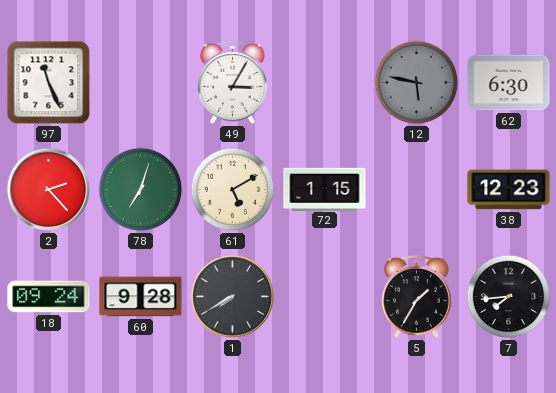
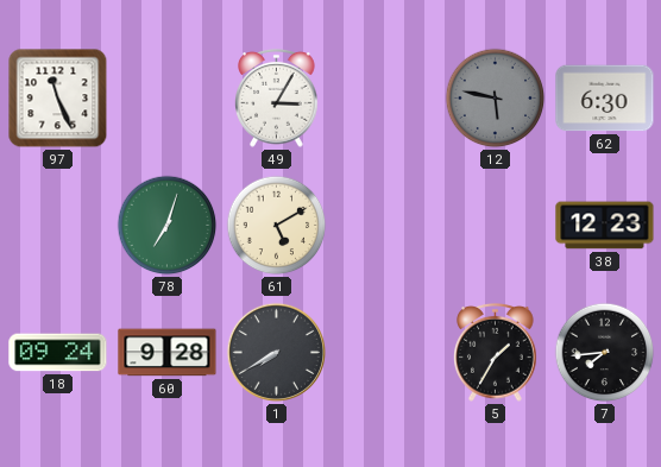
2: 2:23 -> none (48, 189)
72: 1:15 -> none (325, 189)
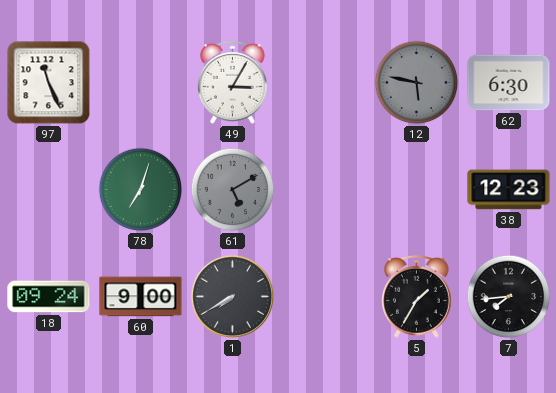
61 dial: cream -> grey (233, 190)
60: 9:28 -> 9:00 (141, 297)
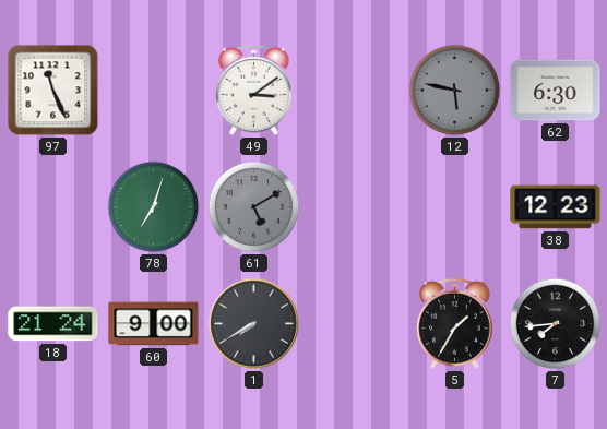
49: 3:05 -> 3:09 (254, 91)
18: 09:24 -> 21:24 (53, 324)
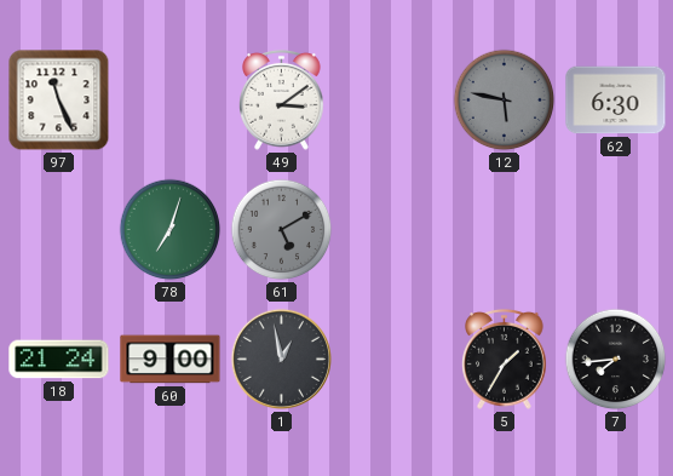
38: 12:23 -> none (556, 207)
1: 7:40 -> 12:58 (281, 359)
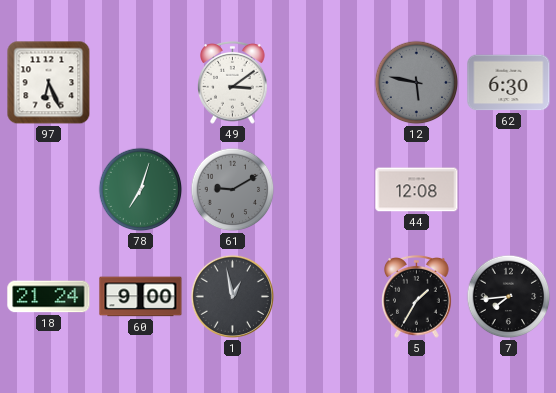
97: 11:26 -> 6:26 (49, 83)
61: 5:10 -> 9:10 (233, 190)
44: none -> 12:08 (417, 190)
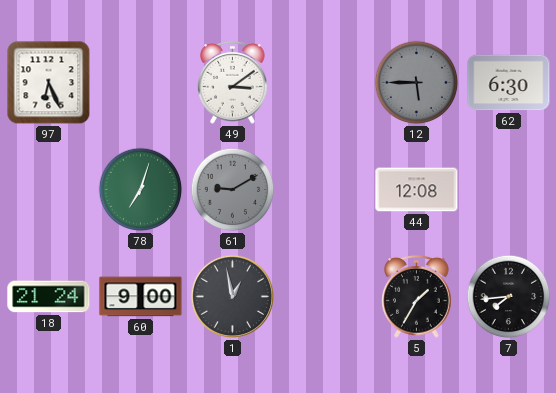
12: 5:47 -> 5:45 (417, 83)
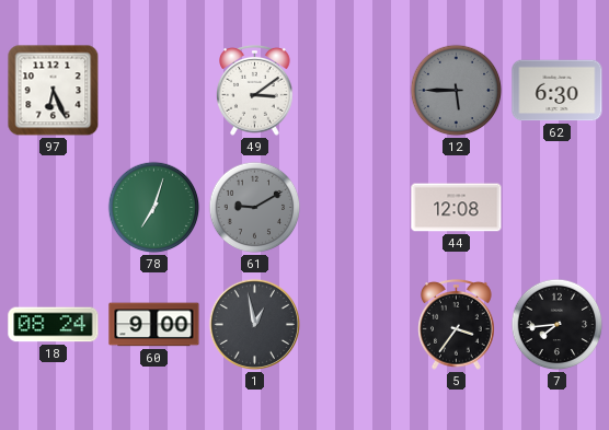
18: 21:24 -> 08:24 (54, 325)
5: 1:35 -> 3:36 (457, 325)
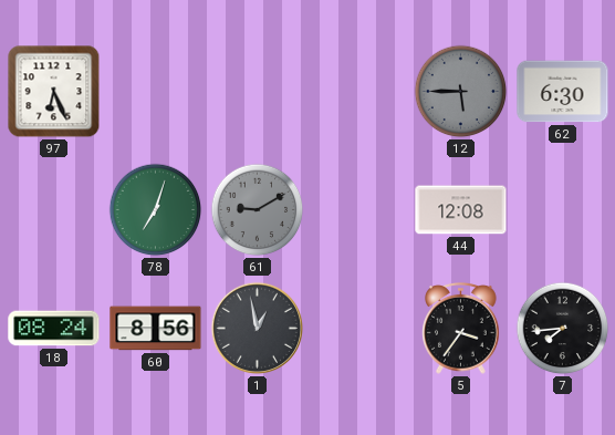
49: 3:09 -> none (255, 91)
60: 9:00 -> 8:56 (156, 329)
